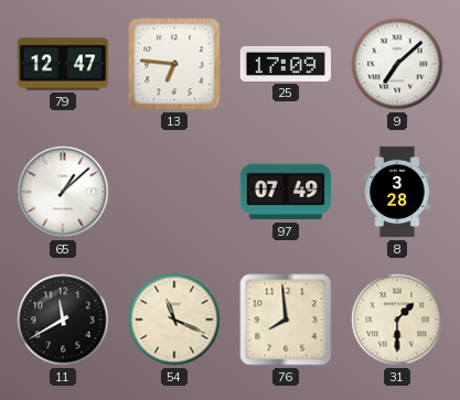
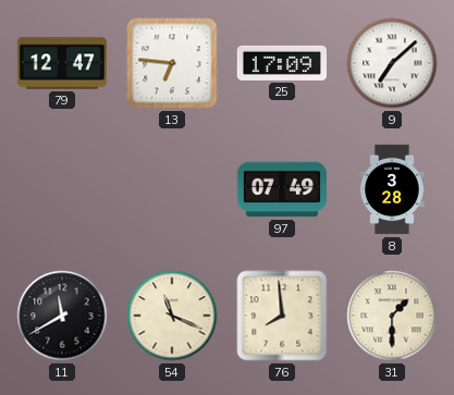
65: 1:08 -> none (63, 192)
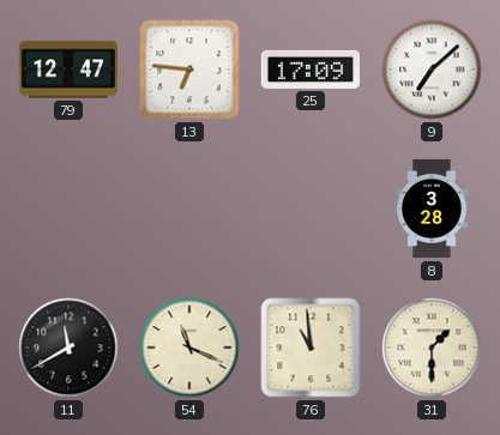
97: 07:49 -> none (281, 189)
76: 7:59 -> 10:59 (311, 348)
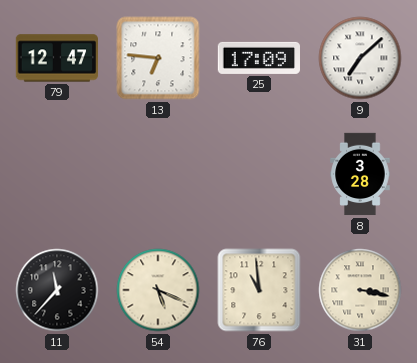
11: 11:40 -> 11:37 (57, 290)
54: 11:19 -> 5:19 (158, 290)
31: 1:30 -> 3:17 (360, 290)
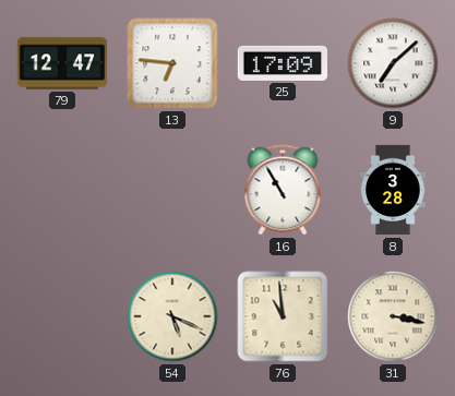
16: none -> 10:55 (283, 190)
11: 11:37 -> none (57, 290)
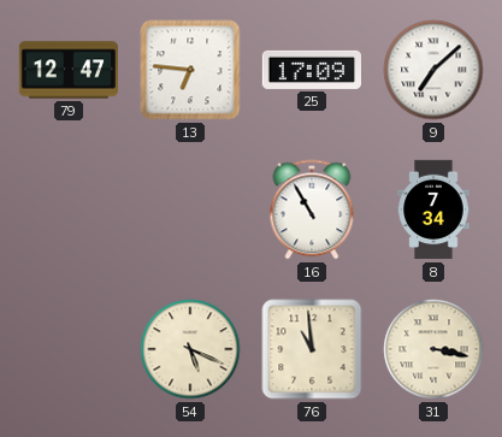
8: 3:28 -> 7:34 (433, 209)
